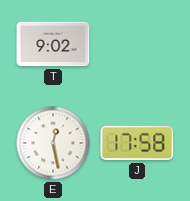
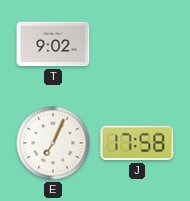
E: 12:28 -> 7:04 (53, 143)
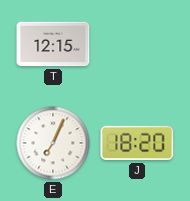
T: 9:02 -> 12:15 (53, 44)
J: 17:58 -> 18:20 (137, 143)
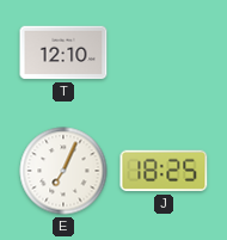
T: 12:15 -> 12:10 (63, 53)
J: 18:20 -> 18:25 (164, 171)
